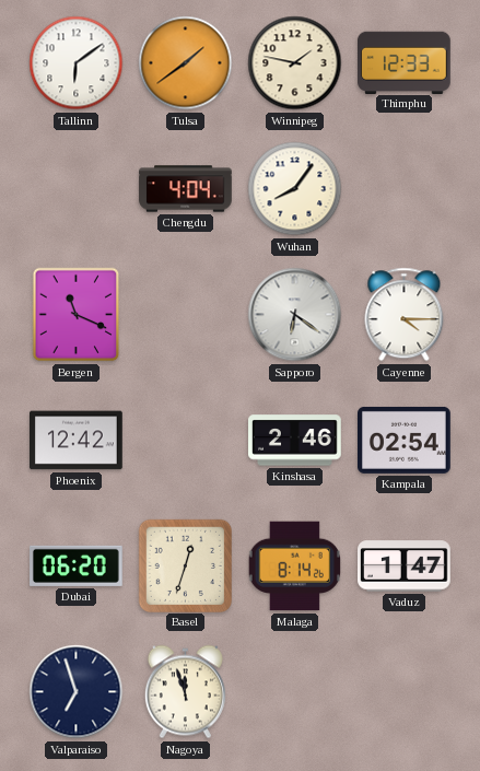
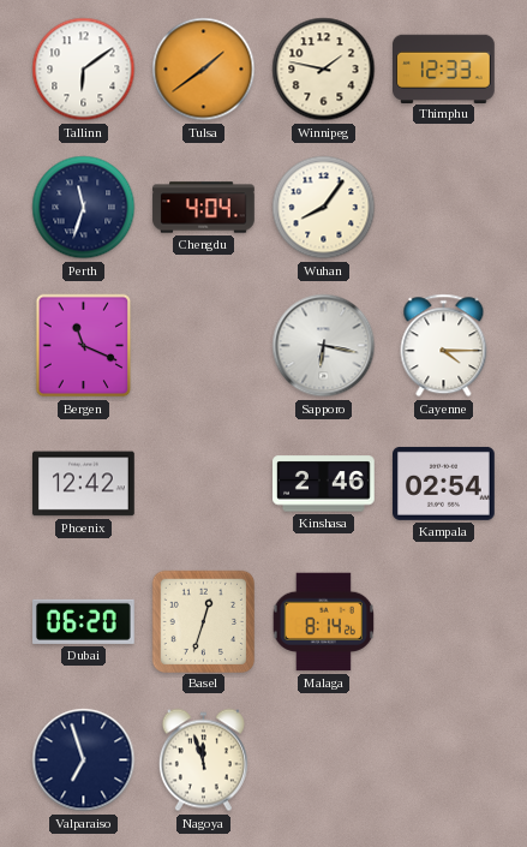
Perth: none -> 11:33 (84, 208)
Sapporo: 6:21 -> 6:17 (324, 346)
Vaduz: 1:47 -> none (405, 566)
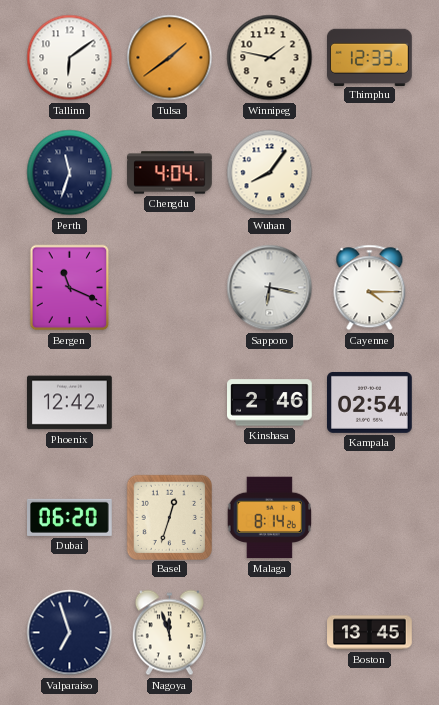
Boston: none -> 13:45 (370, 633)
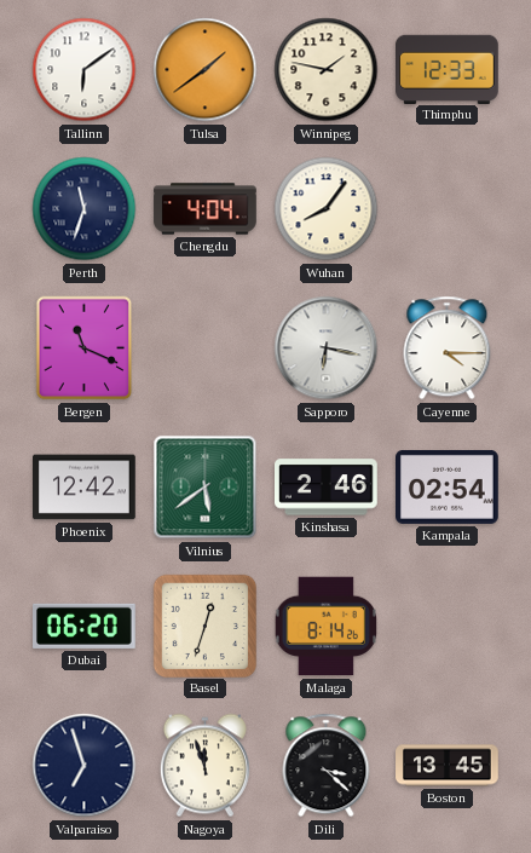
Vilnius: none -> 5:39 (206, 488)
Dili: none -> 3:22 (327, 766)
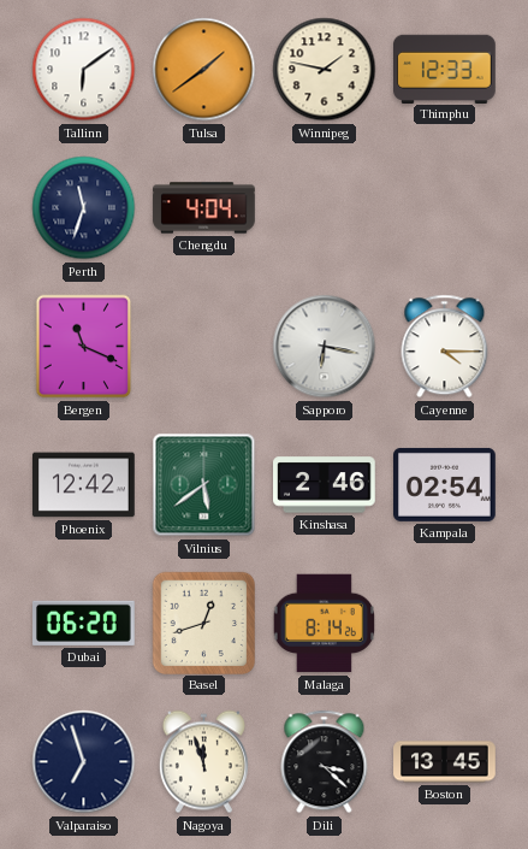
Wuhan: 8:06 -> none (327, 209)
Basel: 12:33 -> 12:42 (203, 623)
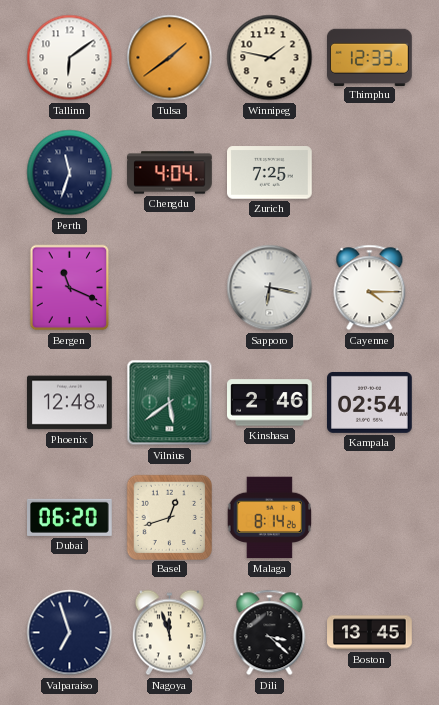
Zurich: none -> 7:25 (270, 173)
Phoenix: 12:42 -> 12:48 (70, 403)
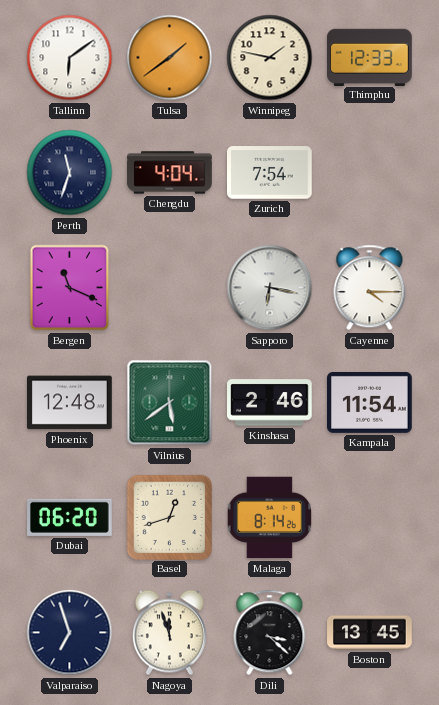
Zurich: 7:25 -> 7:54 (270, 173)
Kampala: 02:54 -> 11:54 (370, 402)
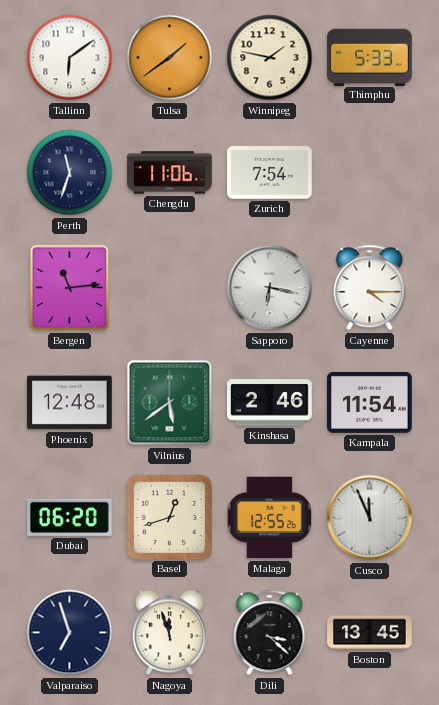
Thimphu: 12:33 -> 5:33 (370, 57)
Chengdu: 4:04 -> 11:06 (170, 173)
Bergen: 11:19 -> 11:14 (70, 288)
Malaga: 8:14 -> 12:55 (269, 518)
Cusco: none -> 11:56 (370, 518)
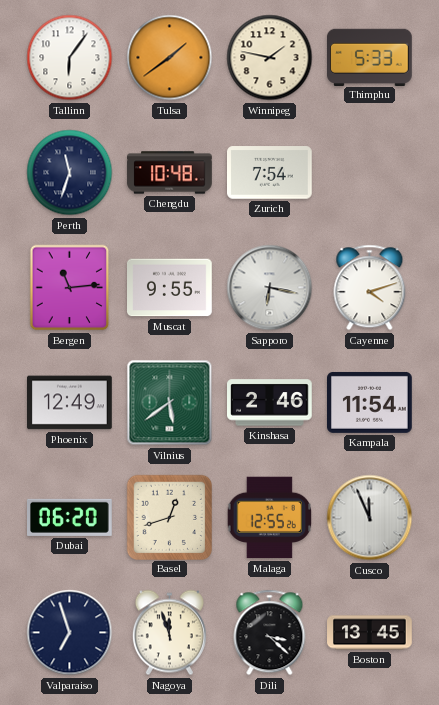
Tallinn: 6:09 -> 6:06 (70, 58)
Chengdu: 11:06 -> 10:48 (170, 173)
Muscat: none -> 9:55 (170, 288)
Cayenne: 4:15 -> 4:12 (370, 288)
Phoenix: 12:48 -> 12:49 (70, 403)
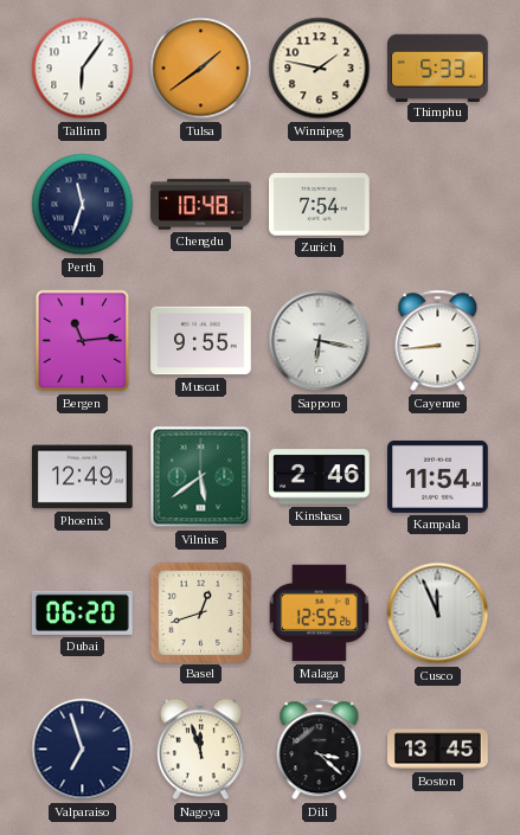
Cayenne: 4:12 -> 8:44 (438, 341)
